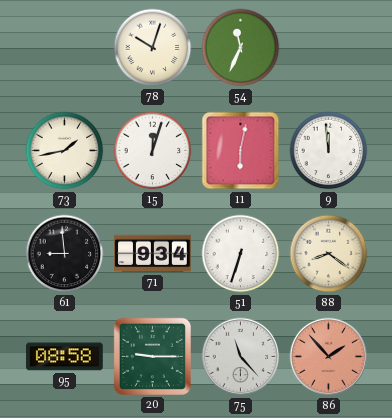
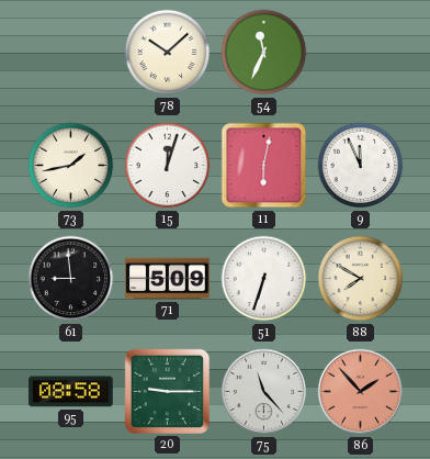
78: 10:03 -> 10:08 (168, 53)
9: 11:59 -> 11:56 (361, 166)
71: 9:34 -> 5:09 (168, 279)
88: 8:21 -> 7:50 (361, 279)
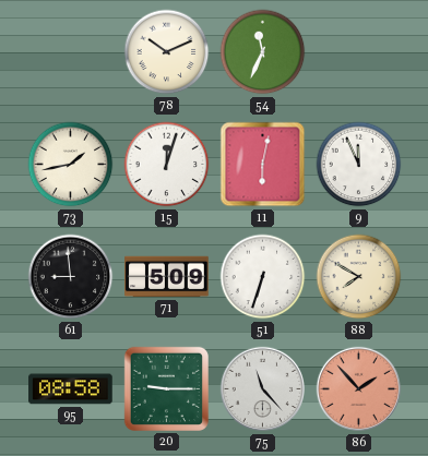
78: 10:08 -> 10:11 (167, 52)
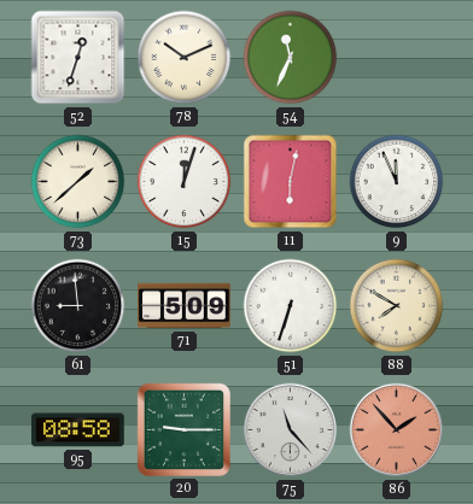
52: none -> 12:33 (78, 58)
73: 1:43 -> 1:38 (78, 182)
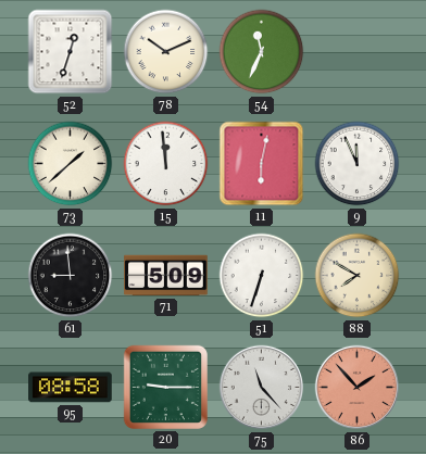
15: 12:03 -> 11:59 (166, 164)
